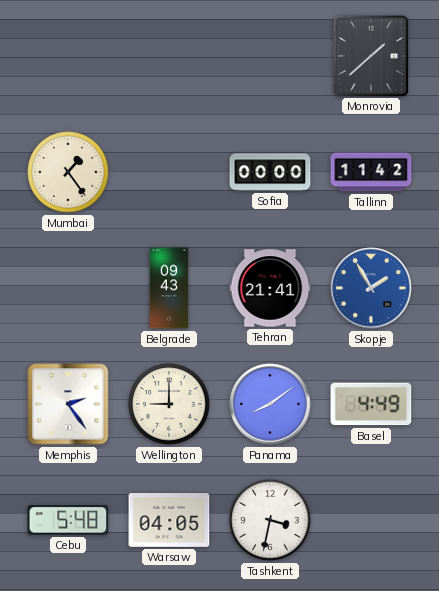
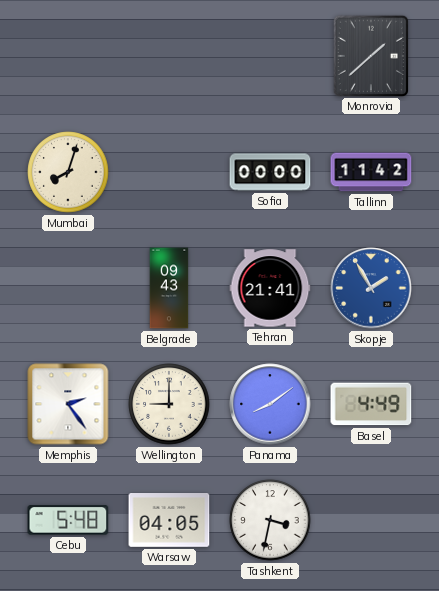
Mumbai: 1:24 -> 8:03 (68, 172)
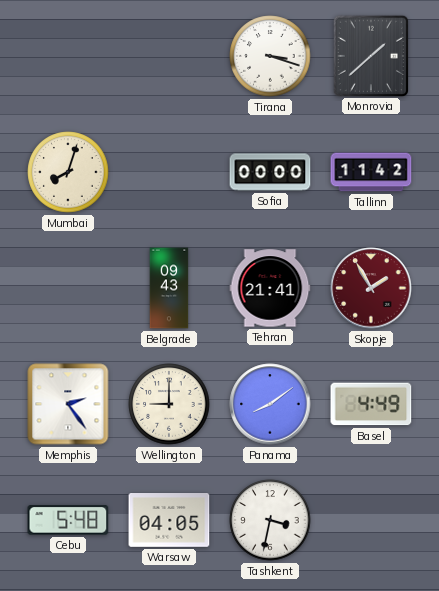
Tirana: none -> 3:18 (270, 56)
Skopje dial: blue -> burgundy (371, 288)
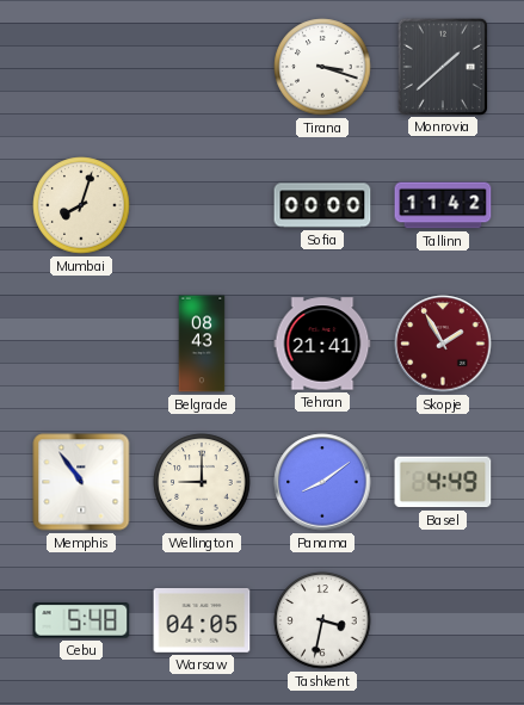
Belgrade: 09:43 -> 08:43 (202, 344)
Memphis: 2:24 -> 10:54 (81, 482)
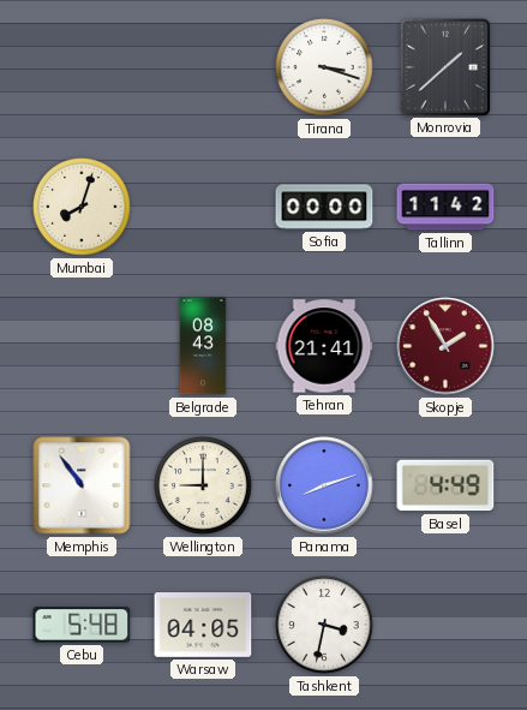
Panama: 8:09 -> 8:12 (324, 485)
